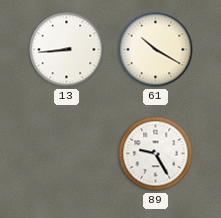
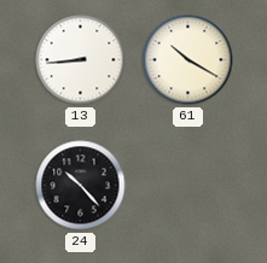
24: none -> 10:23 (81, 186)
89: 9:25 -> none (156, 154)
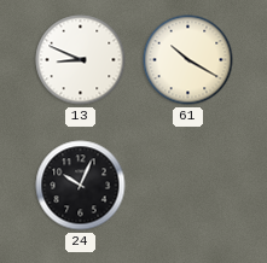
13: 8:44 -> 8:49 (81, 60)
24: 10:23 -> 10:04 (81, 186)
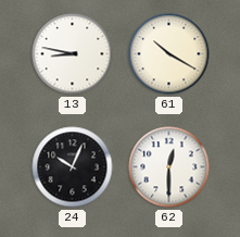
13: 8:49 -> 8:47 (73, 54)
62: none -> 12:30 (169, 167)
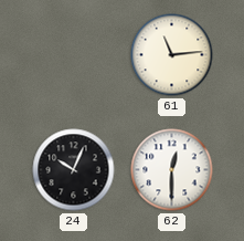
13: 8:47 -> none (73, 54)
61: 10:20 -> 11:14 (172, 55)
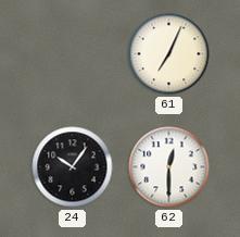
61: 11:14 -> 7:04 (169, 54)
24: 10:04 -> 10:06 (73, 167)
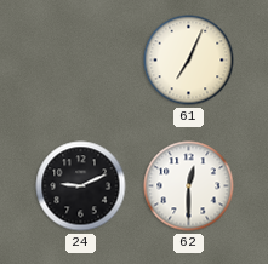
24: 10:06 -> 9:11 (81, 186)
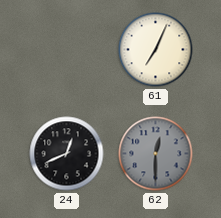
24: 9:11 -> 12:41 (67, 154)
62 dial: white -> grey (156, 154)
